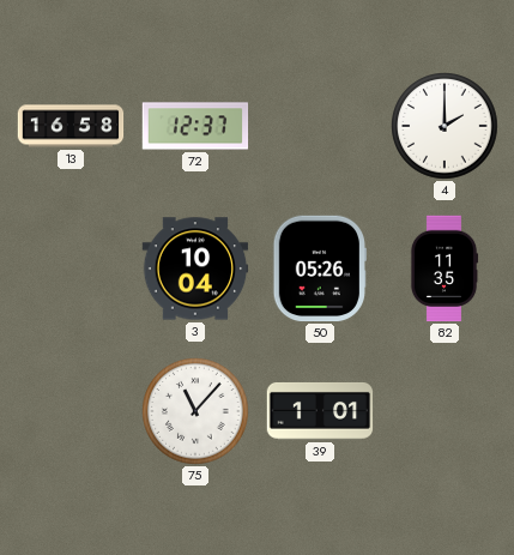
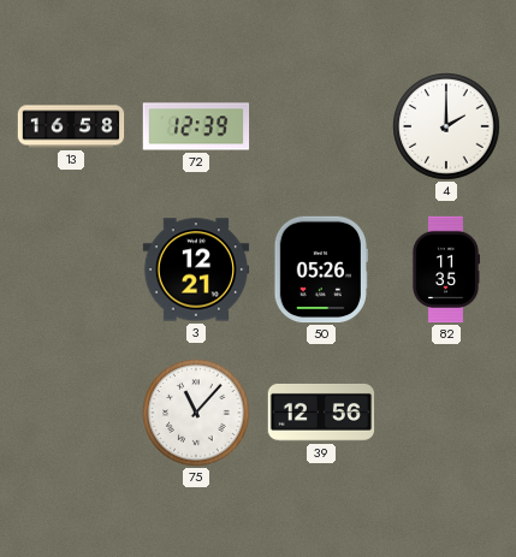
72: 12:37 -> 12:39 (196, 126)
3: 10:04 -> 12:21 (196, 269)
39: 1:01 -> 12:56 (321, 413)
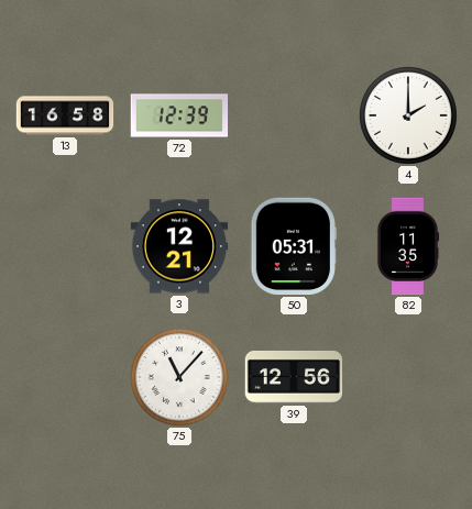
50: 05:26 -> 05:31 (294, 246)
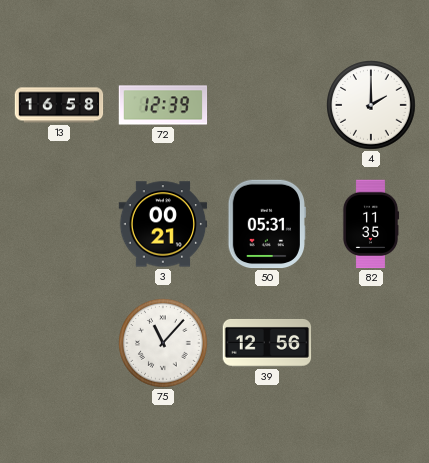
3: 12:21 -> 00:21 (163, 224)
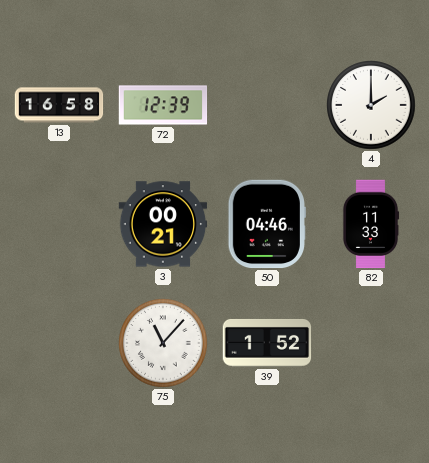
50: 05:31 -> 04:46 (267, 224)
82: 11:35 -> 11:33 (371, 224)
39: 12:56 -> 1:52 (267, 343)
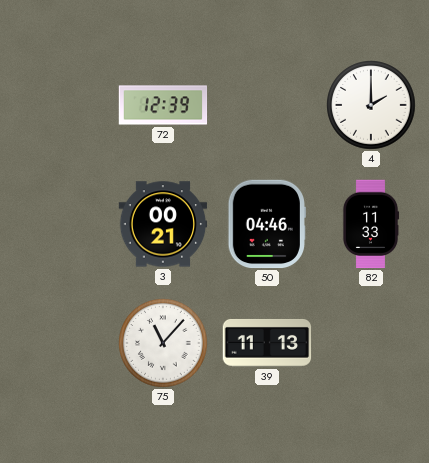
13: 16:58 -> none (59, 105)
39: 1:52 -> 11:13 (267, 343)
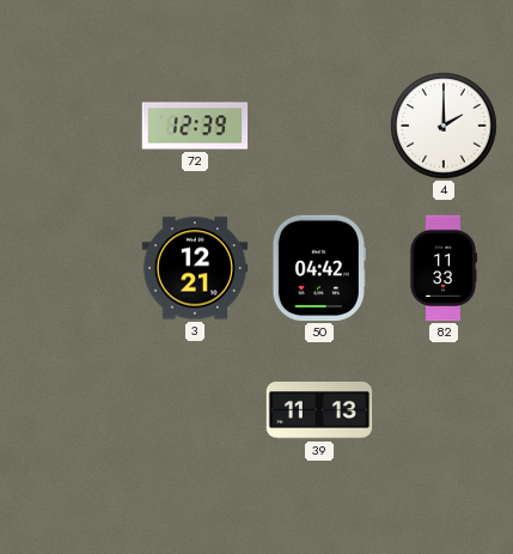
3: 00:21 -> 12:21 (195, 268)
50: 04:46 -> 04:42 (319, 268)
75: 11:07 -> none (163, 343)
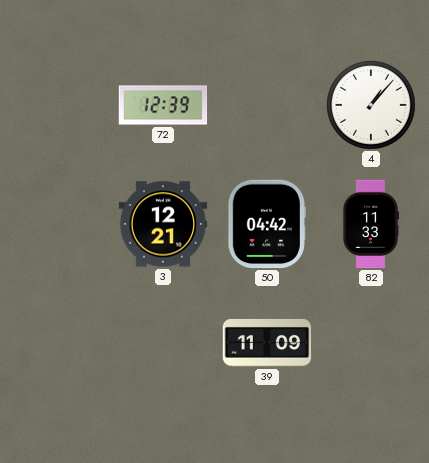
4: 2:00 -> 1:07 (371, 105)
39: 11:13 -> 11:09 (267, 343)
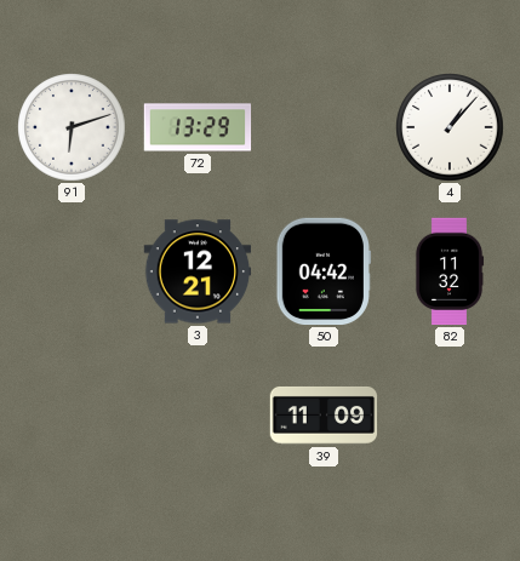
91: none -> 6:12 (72, 127)
72: 12:39 -> 13:29 (198, 127)
82: 11:33 -> 11:32 (450, 271)
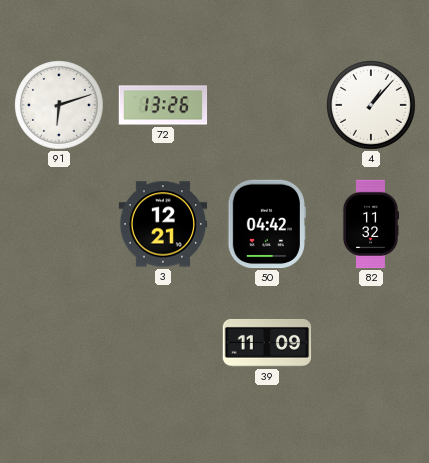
72: 13:29 -> 13:26 (163, 105)
